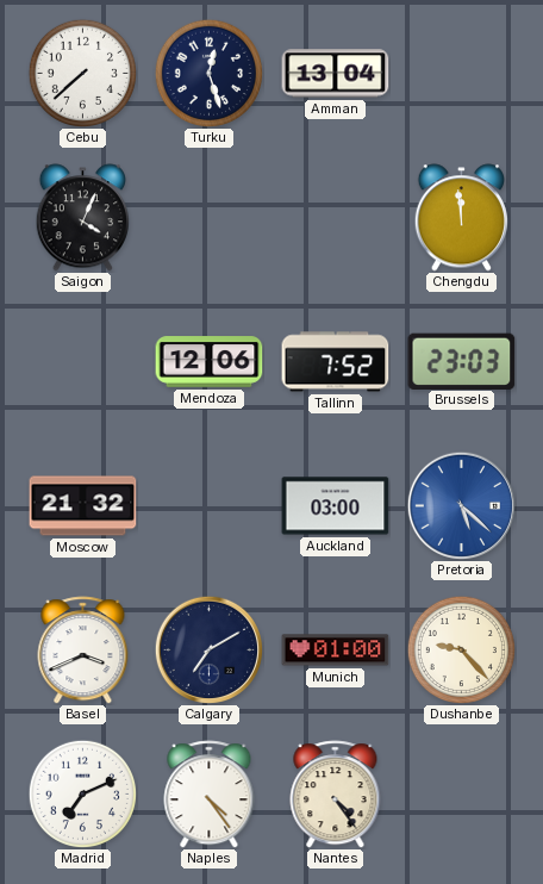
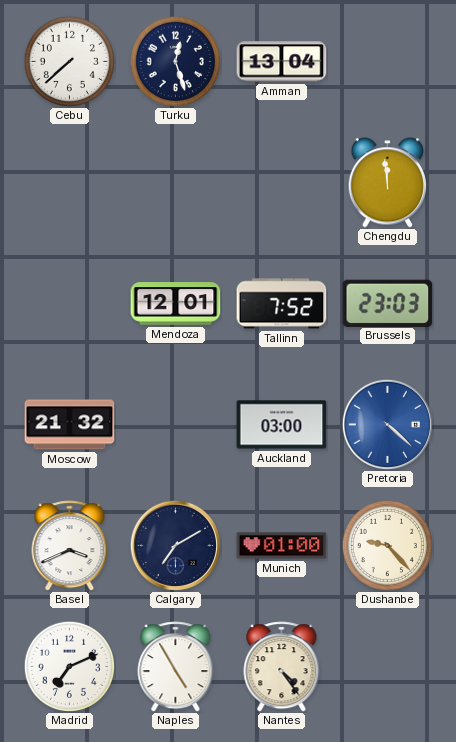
Saigon: 4:04 -> none (82, 218)
Mendoza: 12:06 -> 12:01 (176, 304)
Pretoria: 5:22 -> 4:22 (387, 424)
Naples: 4:24 -> 4:55 (176, 667)
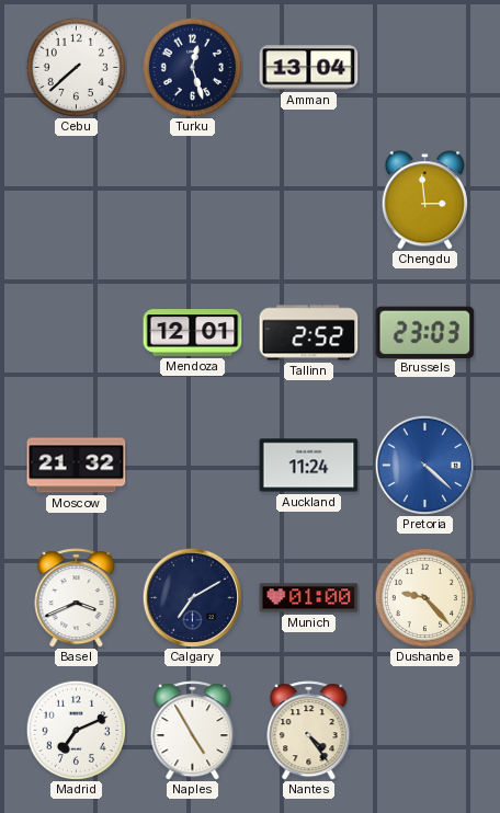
Chengdu: 11:59 -> 2:59 (424, 201)
Tallinn: 7:52 -> 2:52 (309, 333)
Auckland: 03:00 -> 11:24 (309, 466)
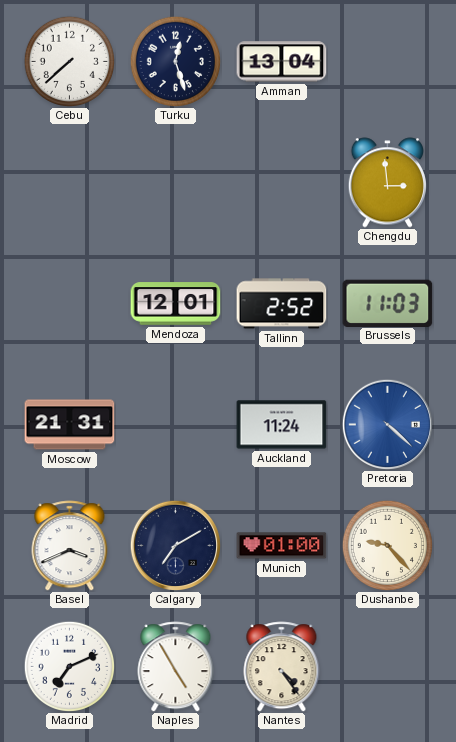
Brussels: 23:03 -> 11:03 (388, 303)
Moscow: 21:32 -> 21:31 (70, 425)
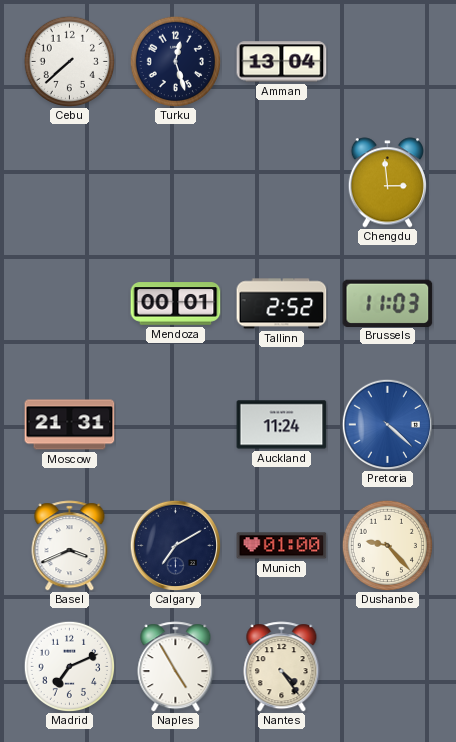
Mendoza: 12:01 -> 00:01 (176, 304)
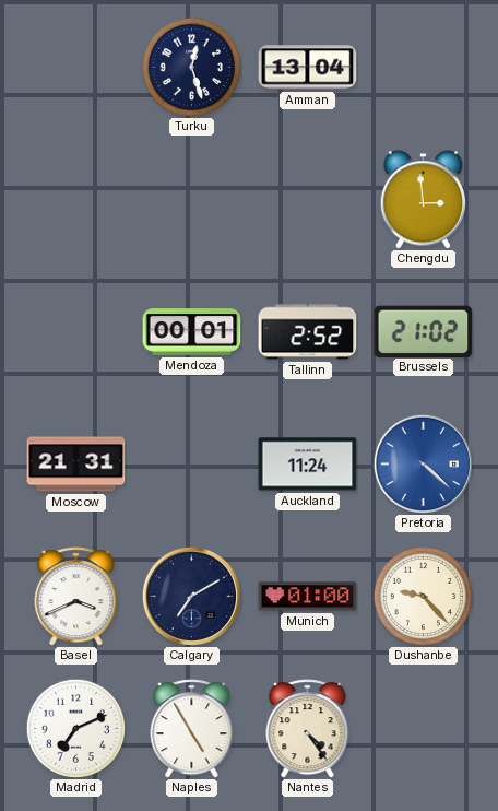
Cebu: 7:38 -> none (69, 61)
Brussels: 11:03 -> 21:02 (424, 331)
